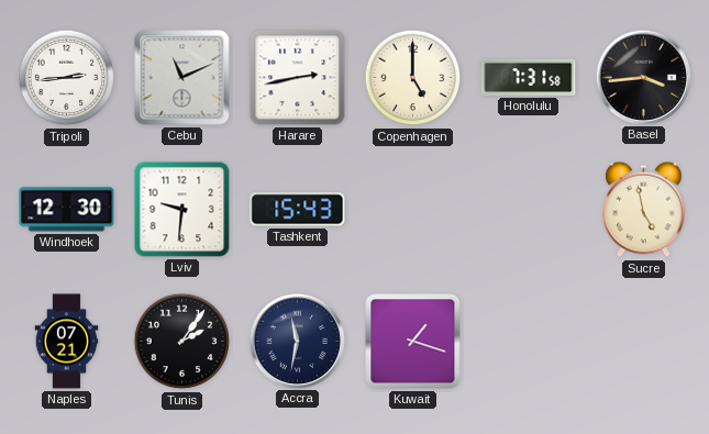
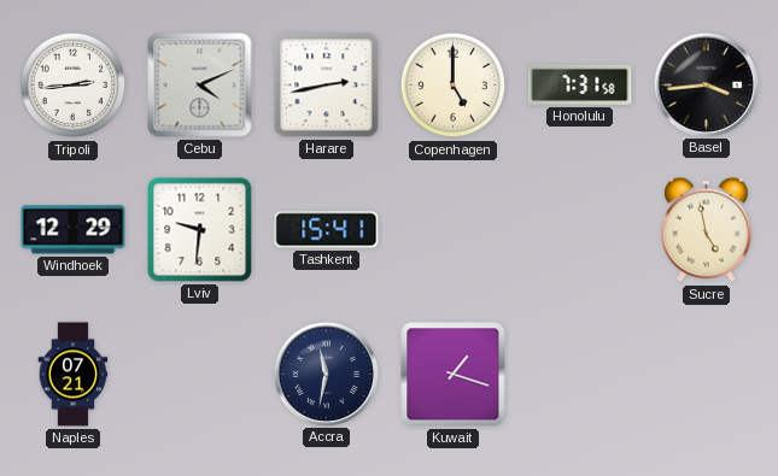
Cebu: 11:11 -> 4:11 (200, 86)
Windhoek: 12:30 -> 12:29 (74, 230)
Tashkent: 15:43 -> 15:41 (327, 230)
Tunis: 2:06 -> none (182, 342)
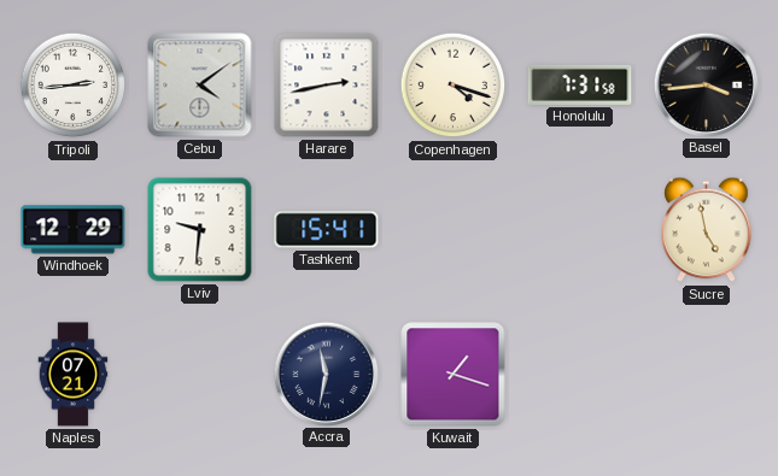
Cebu: 4:11 -> 4:09 (200, 86)
Copenhagen: 5:00 -> 4:18 (454, 86)
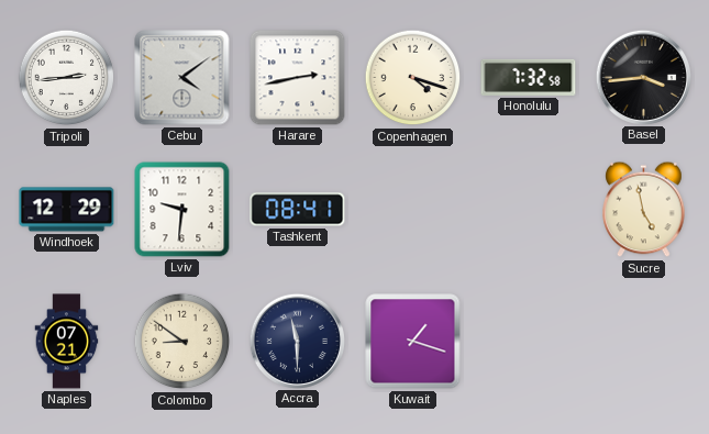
Honolulu: 7:31 -> 7:32 (529, 77)
Tashkent: 15:41 -> 08:41 (298, 210)
Colombo: none -> 8:51 (182, 342)
Accra: 11:32 -> 11:30 (297, 341)
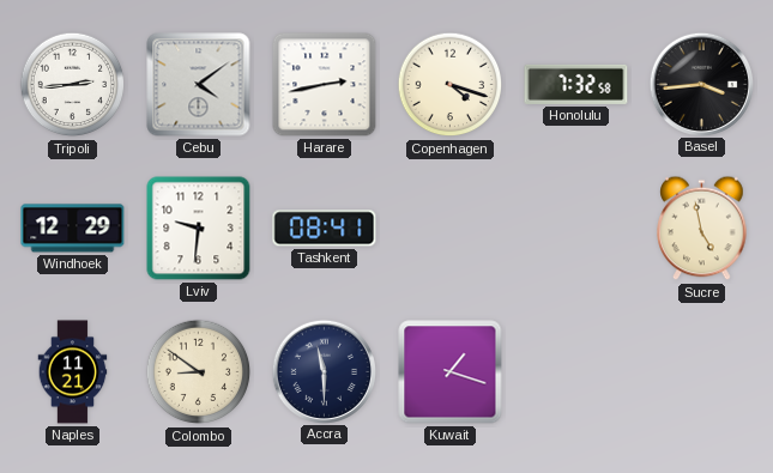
Naples: 07:21 -> 11:21 (73, 372)
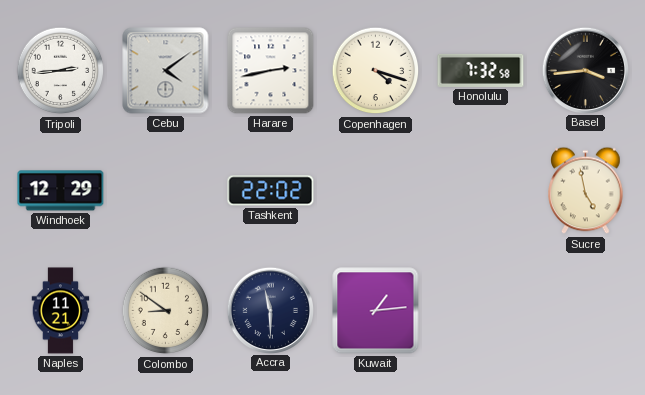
Lviv: 9:31 -> none (199, 229)
Tashkent: 08:41 -> 22:02 (271, 191)
Kuwait: 1:18 -> 1:14 (376, 311)
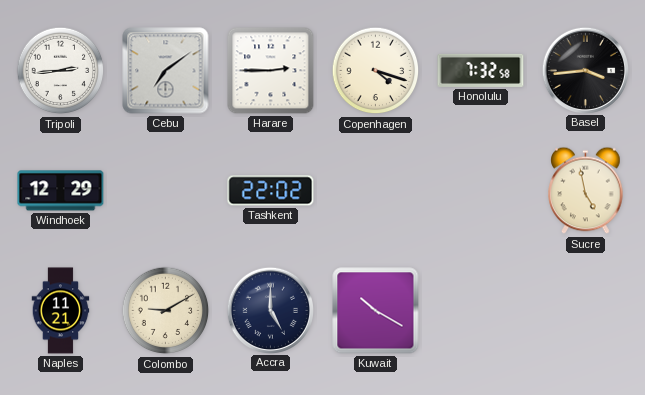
Cebu: 4:09 -> 7:09 (166, 71)
Harare: 2:43 -> 2:45 (271, 71)
Colombo: 8:51 -> 9:10 (166, 311)
Accra: 11:30 -> 5:00 (270, 310)
Kuwait: 1:14 -> 10:20 (376, 311)
